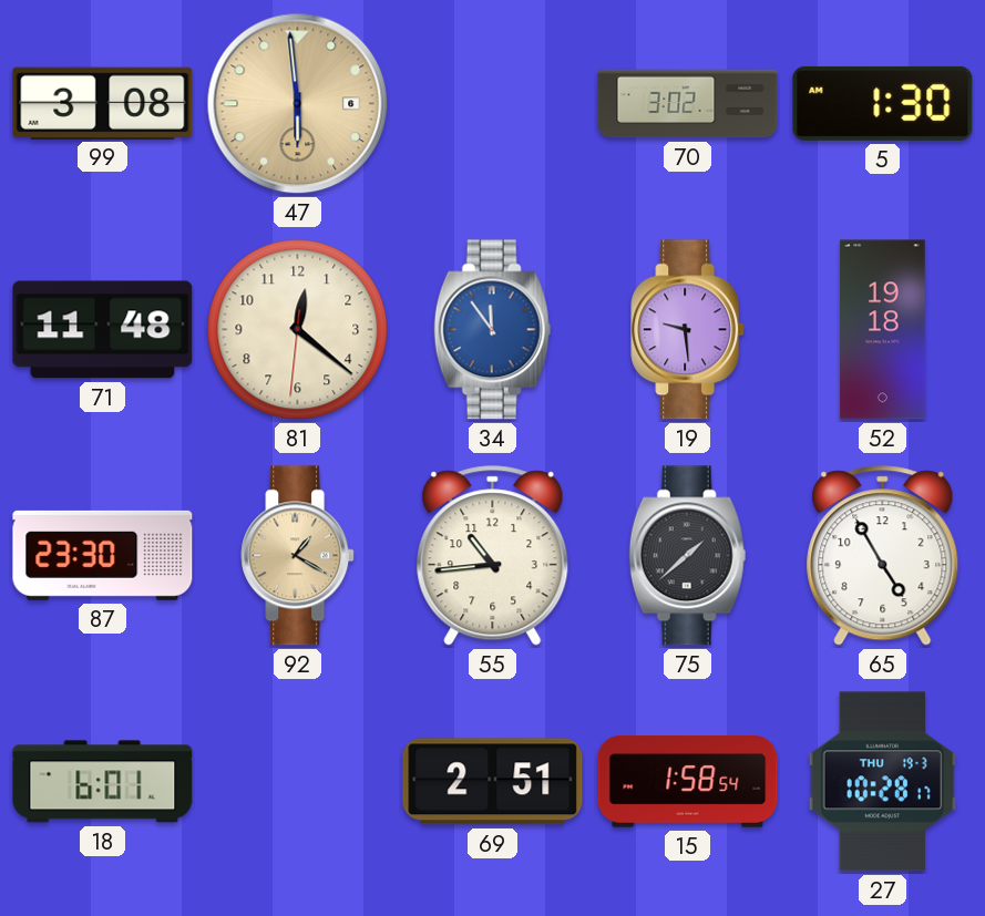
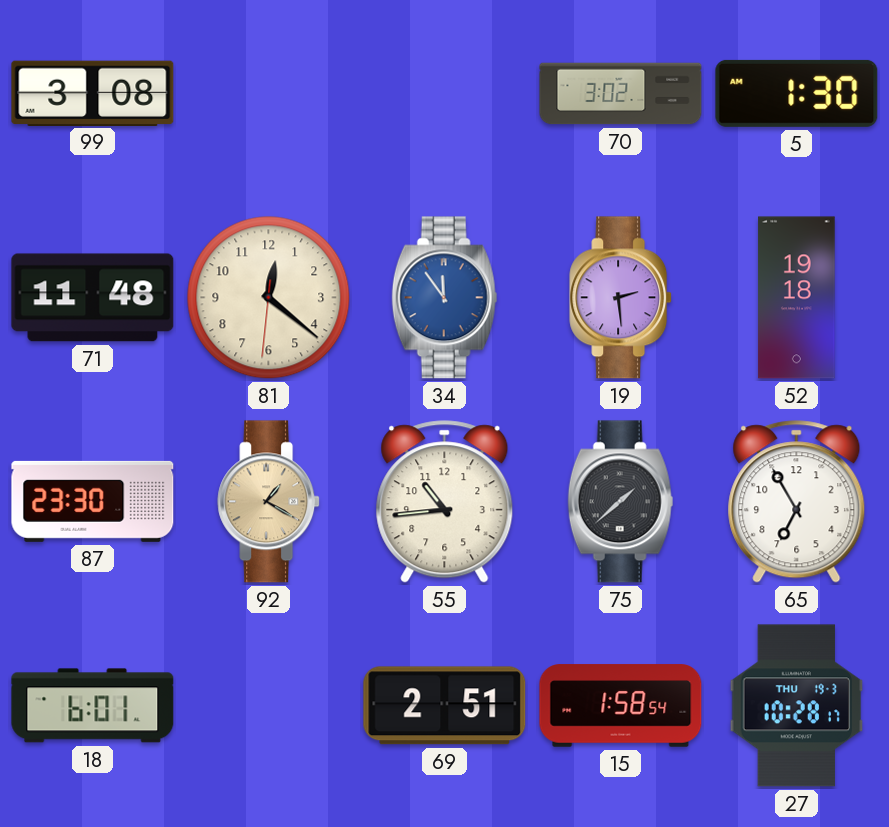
47: 5:59 -> none (298, 104)
19: 9:29 -> 2:29 (621, 298)
65: 4:55 -> 6:55 (797, 502)
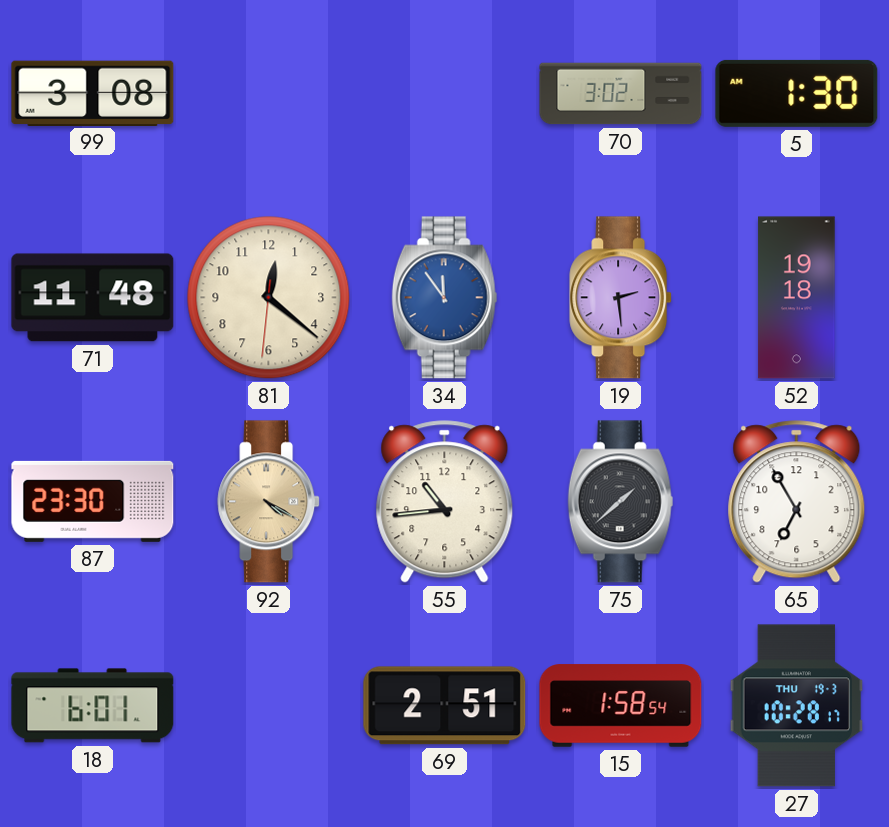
92: 1:20 -> 4:20 (269, 502)
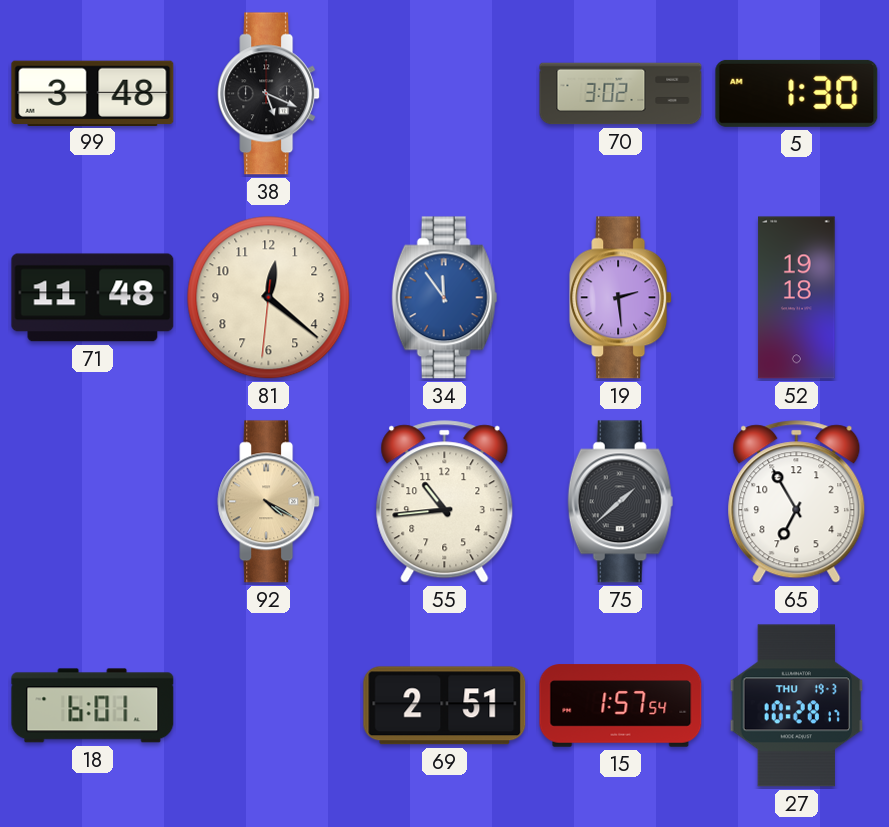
99: 3:08 -> 3:48 (93, 93)
38: none -> 5:19 (269, 94)
87: 23:30 -> none (93, 501)
15: 1:58 -> 1:57 (621, 706)
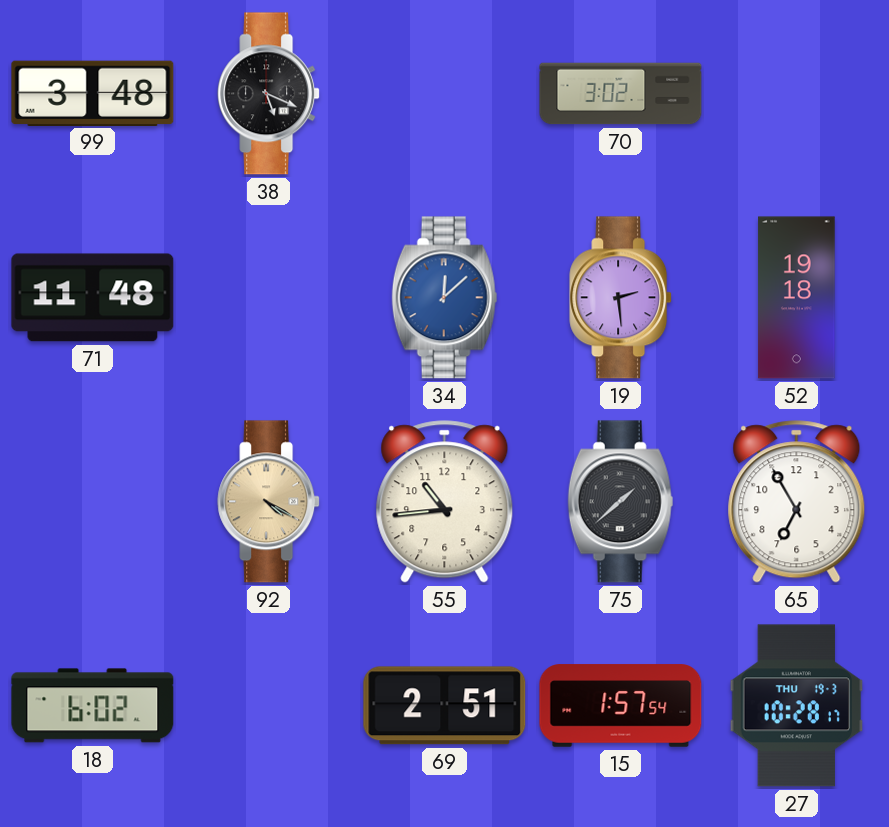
5: 1:30 -> none (797, 93)
81: 12:21 -> none (269, 298)
34: 11:54 -> 12:08 (445, 298)
18: 6:01 -> 6:02 (93, 706)
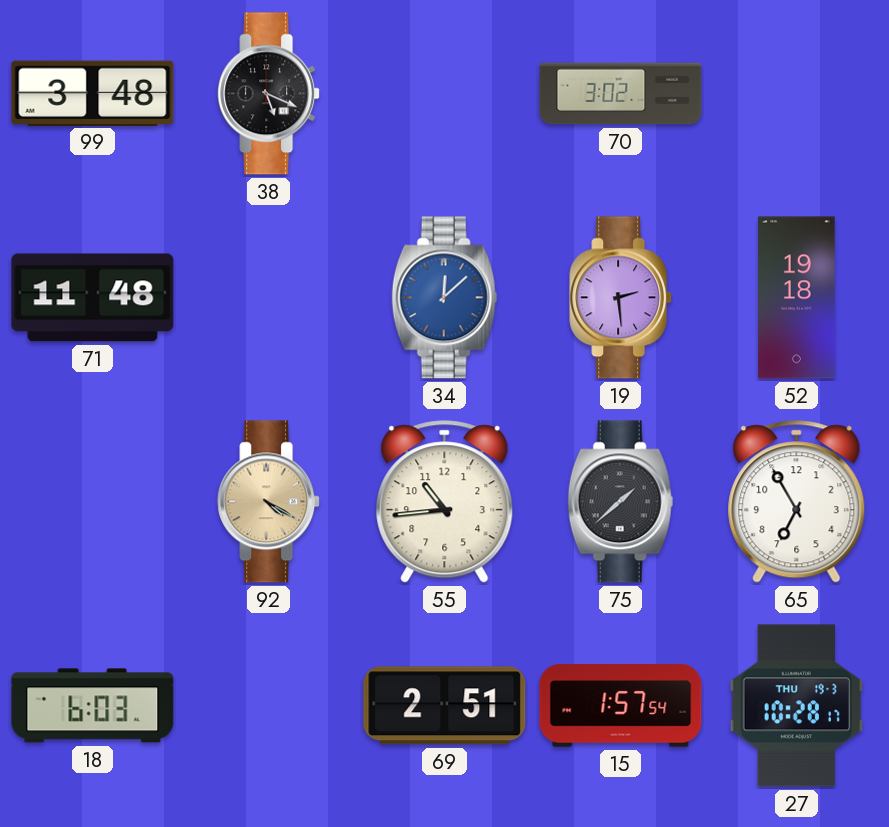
18: 6:02 -> 6:03 (93, 706)
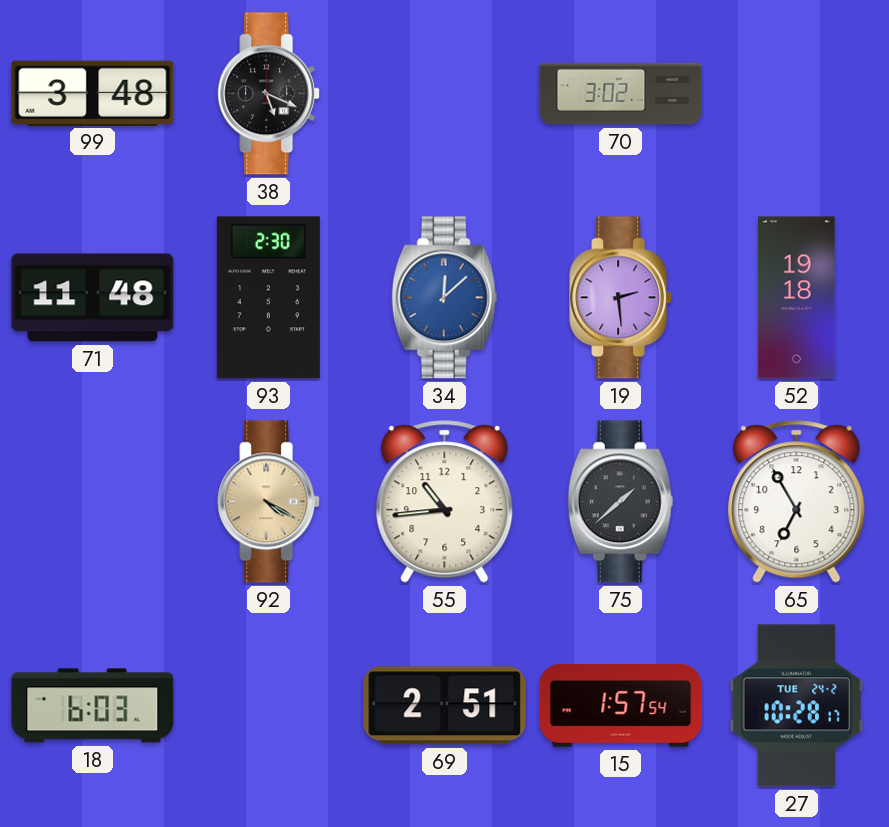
93: none -> 2:30 (268, 298)
27 date: THU 19-3 -> TUE 24-2 (797, 706)
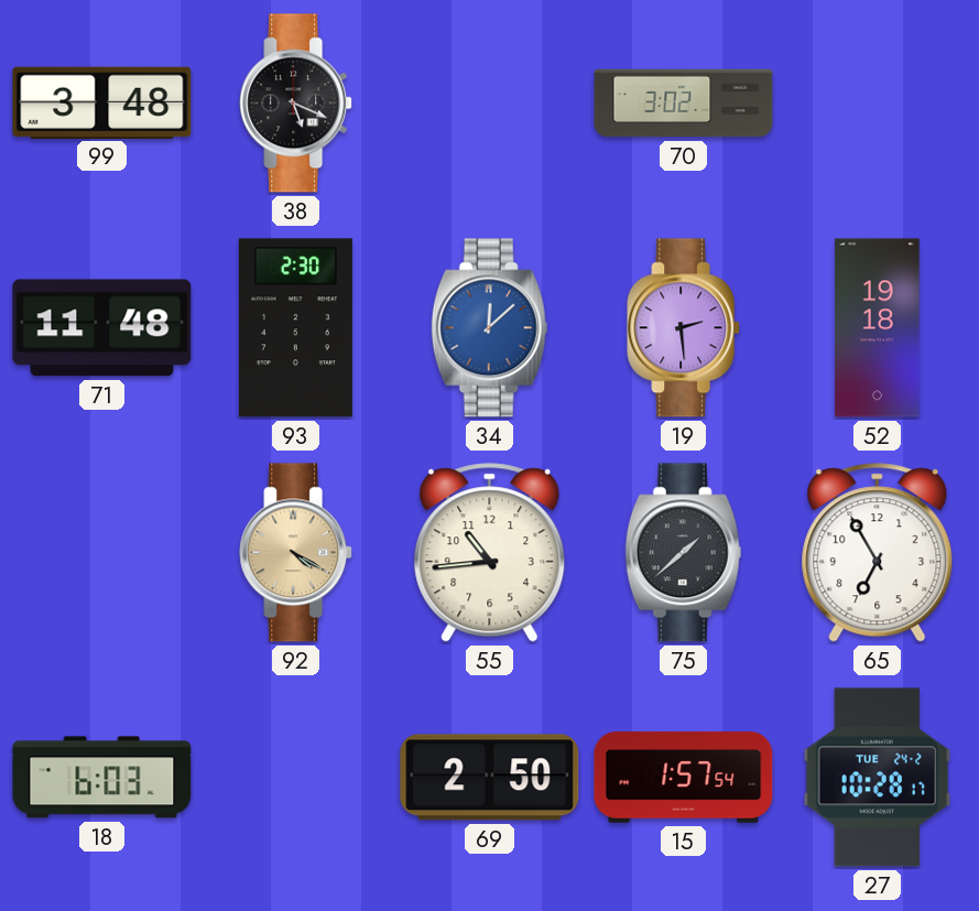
69: 2:51 -> 2:50 (490, 778)
